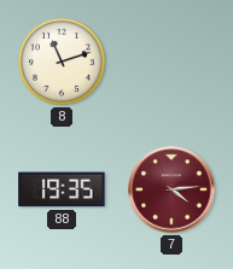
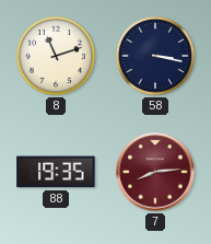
58: none -> 3:17 (155, 56)
7: 4:14 -> 8:14 (155, 172)
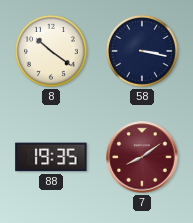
8: 11:12 -> 10:21 (51, 51)
7: 8:14 -> 8:09 (142, 157)
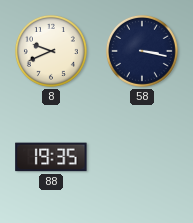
8: 10:21 -> 9:41 (51, 51)
7: 8:09 -> none (142, 157)
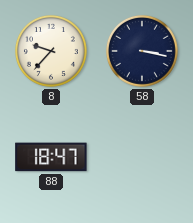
8: 9:41 -> 9:37 (51, 51)
88: 19:35 -> 18:47 (51, 157)
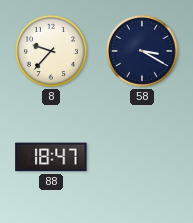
58: 3:17 -> 3:20 (142, 51)
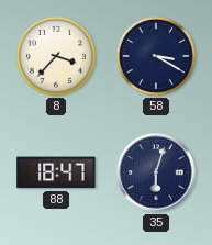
8: 9:37 -> 3:37 (56, 56)
35: none -> 6:03 (156, 172)
